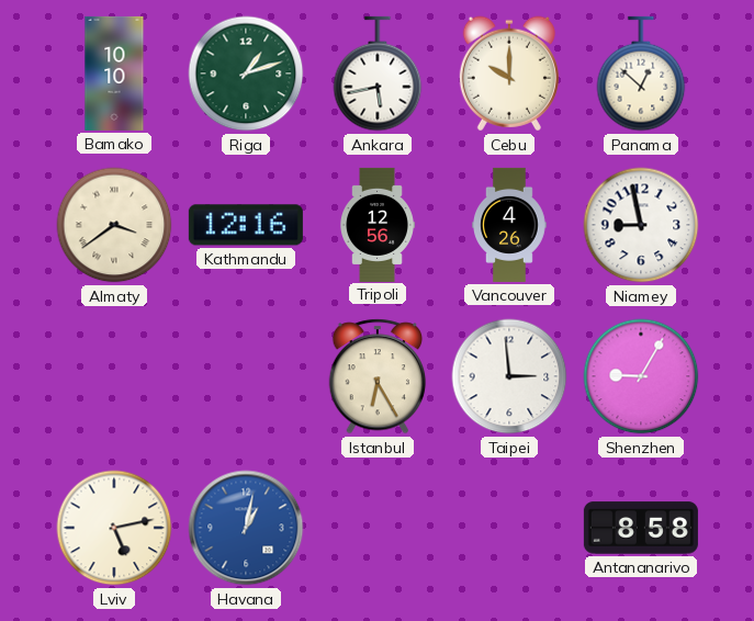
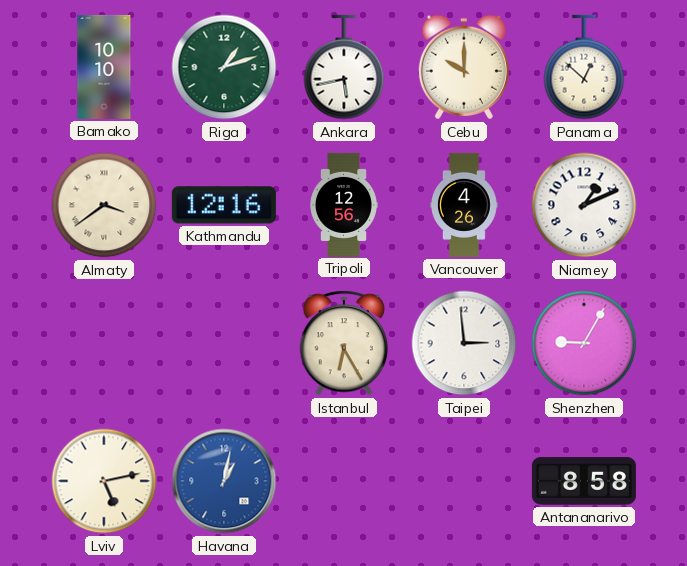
Niamey: 8:58 -> 1:11 (584, 205)
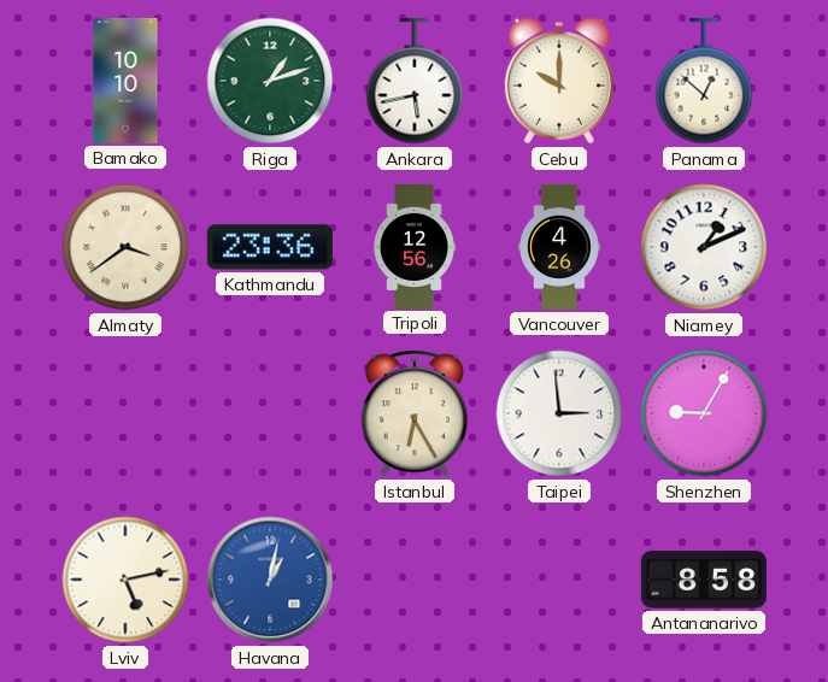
Kathmandu: 12:16 -> 23:36 (270, 247)
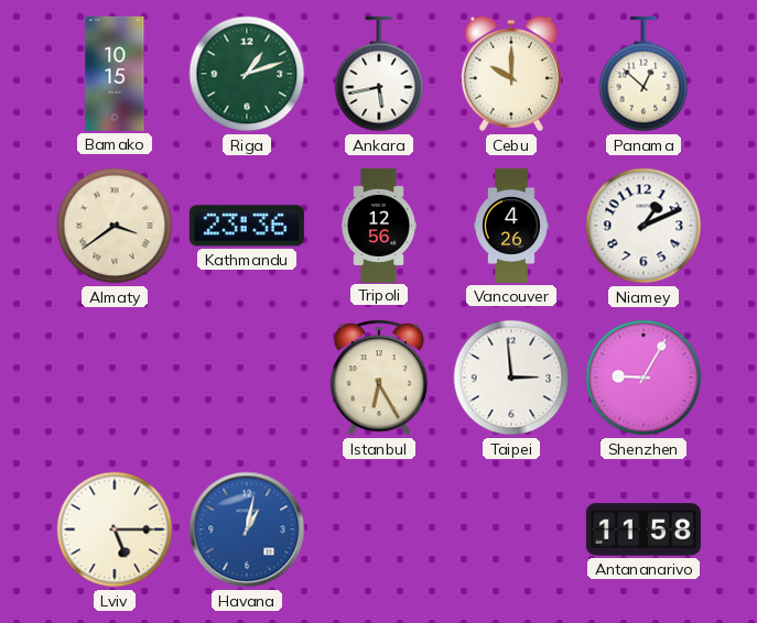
Bamako: 10:10 -> 10:15 (115, 74)
Lviv: 5:13 -> 5:15 (115, 529)
Antananarivo: 8:58 -> 11:58 (644, 529)
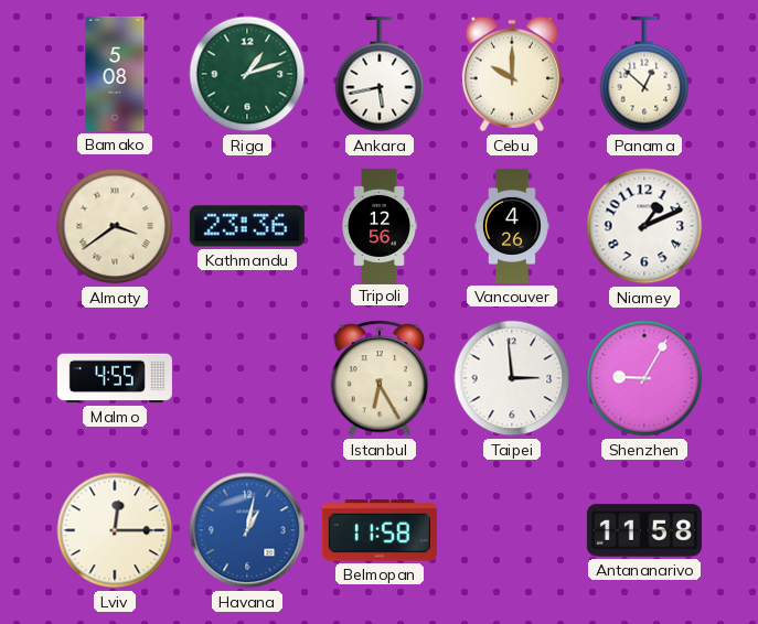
Bamako: 10:15 -> 5:08 (115, 74)
Malmo: none -> 4:55 (115, 378)
Lviv: 5:15 -> 12:15 (115, 530)
Belmopan: none -> 11:58 (380, 530)
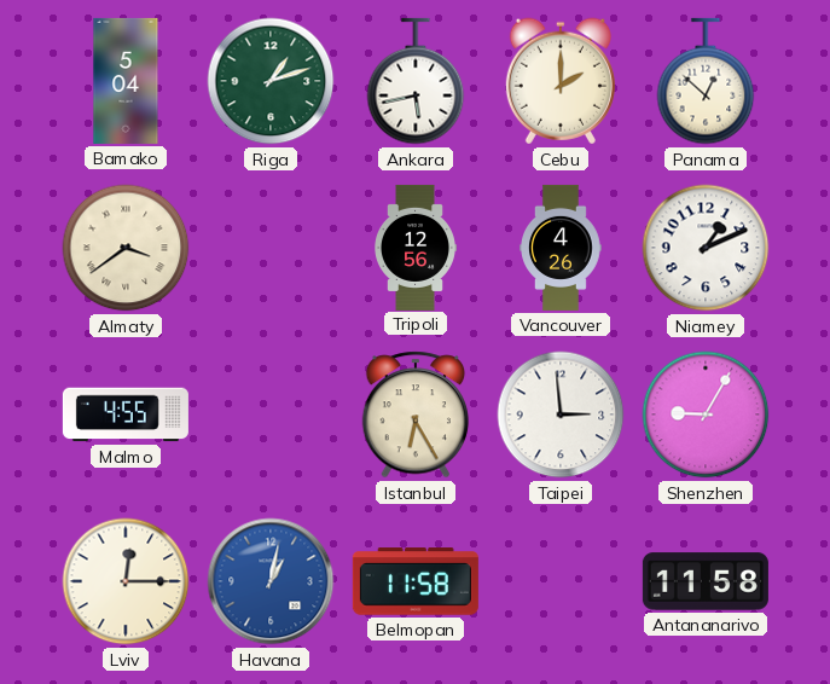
Bamako: 5:08 -> 5:04 (126, 81)
Cebu: 10:00 -> 2:00 (561, 81)
Kathmandu: 23:36 -> none (247, 226)
